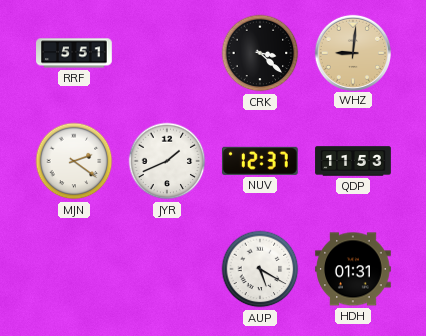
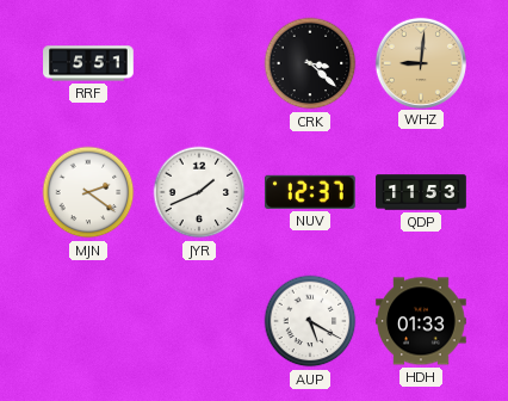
HDH: 01:31 -> 01:33 (421, 321)
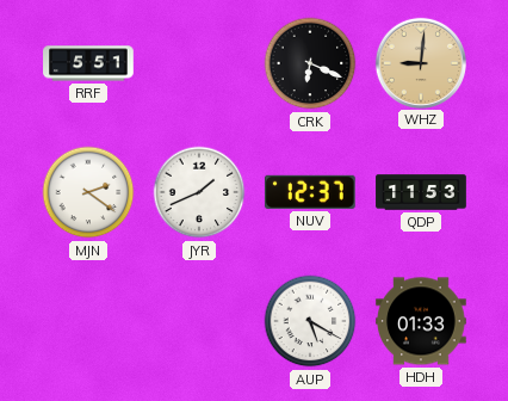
CRK: 3:22 -> 6:19 (310, 63)
